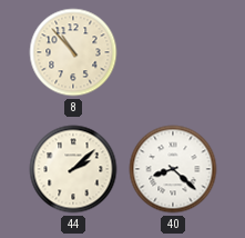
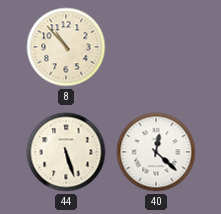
44: 2:08 -> 5:27 (66, 152)
40: 8:22 -> 12:22 (156, 152)
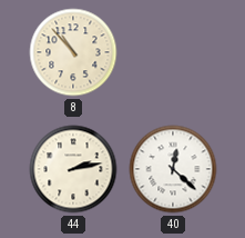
44: 5:27 -> 2:13 (73, 169)
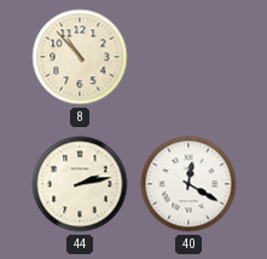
40: 12:22 -> 12:20 (188, 184)
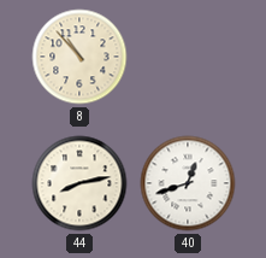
44: 2:13 -> 8:13 (79, 183)
40: 12:20 -> 12:42 (188, 183)
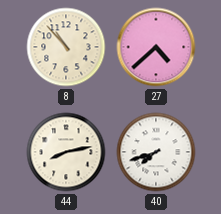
27: none -> 4:38 (156, 47)
40: 12:42 -> 7:42 (156, 152)
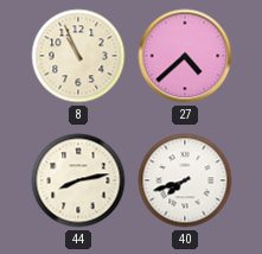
8: 10:53 -> 10:56 (78, 56)
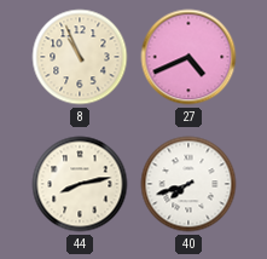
27: 4:38 -> 4:41 (188, 57)
